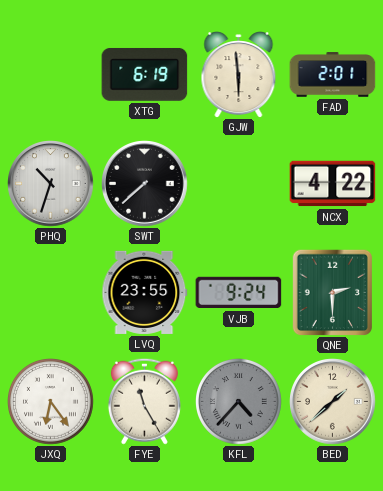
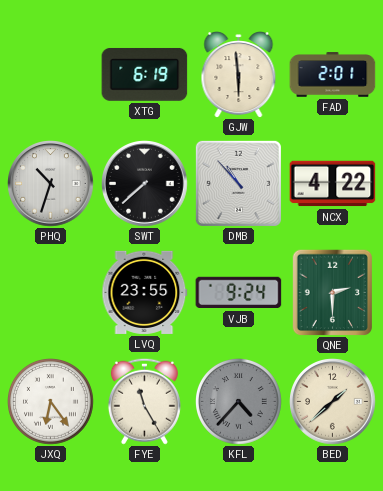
DMB: none -> 10:53 (238, 183)
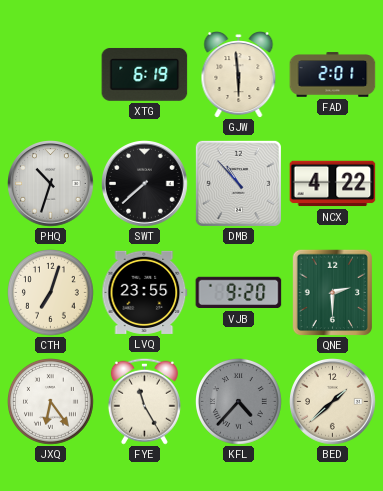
CTH: none -> 7:03 (51, 293)
VJB: 9:24 -> 9:20 (239, 293)
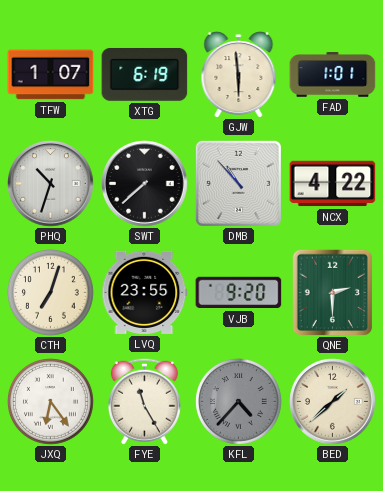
TFW: none -> 1:07 (51, 75)
FAD: 2:01 -> 1:01 (333, 75)
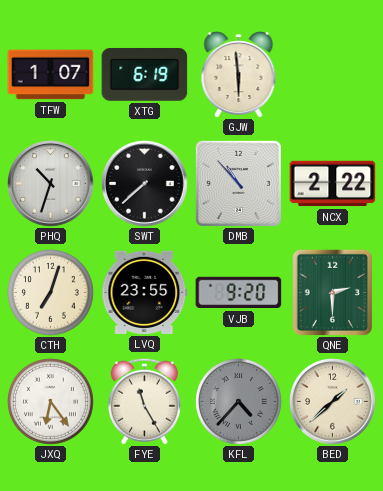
FAD: 1:01 -> none (333, 75)
NCX: 4:22 -> 2:22 (333, 184)
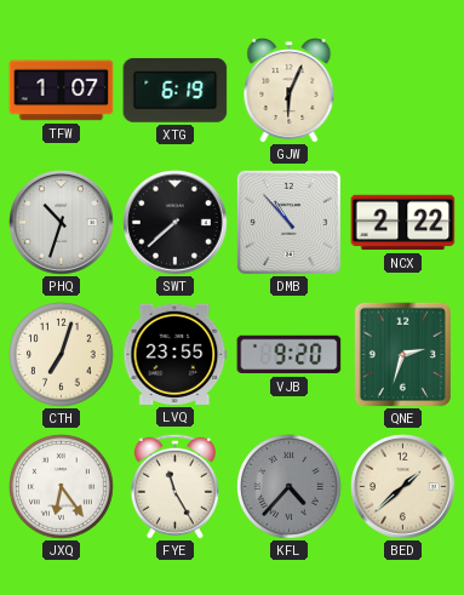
GJW: 5:59 -> 6:04 (290, 91)
QNE: 2:30 -> 2:33 (403, 354)
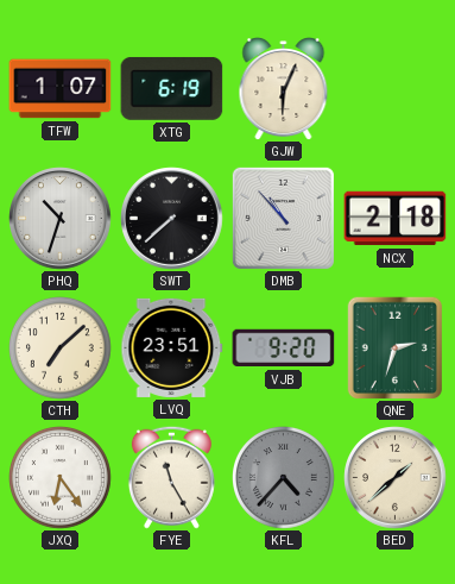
NCX: 2:22 -> 2:18 (396, 219)
CTH: 7:03 -> 7:08 (61, 348)
LVQ: 23:55 -> 23:51 (172, 347)
